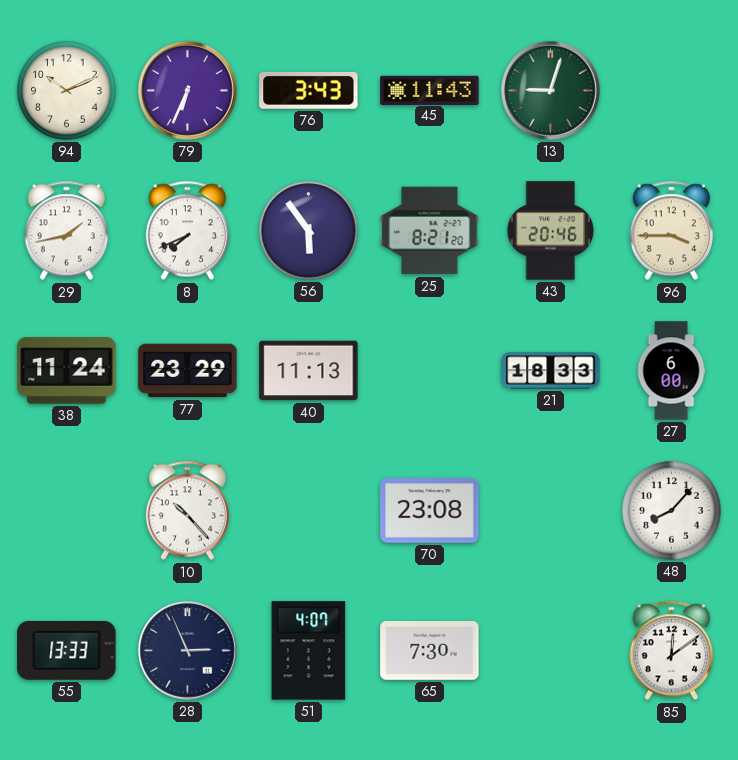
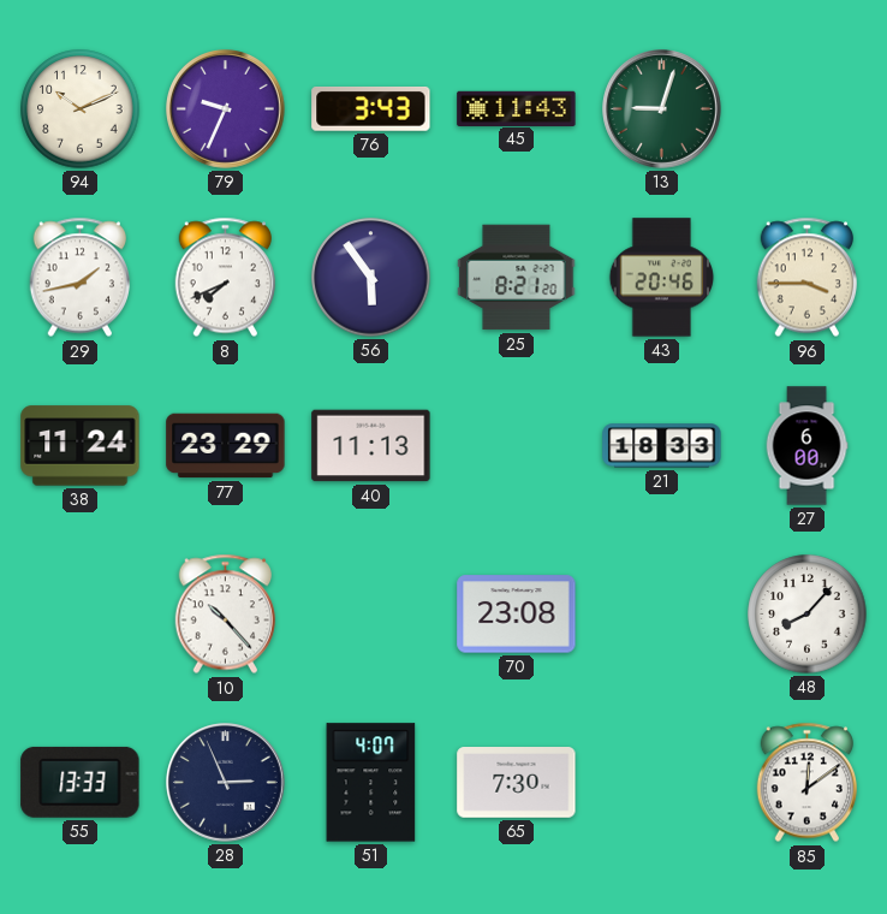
79: 6:34 -> 9:34 (226, 109)
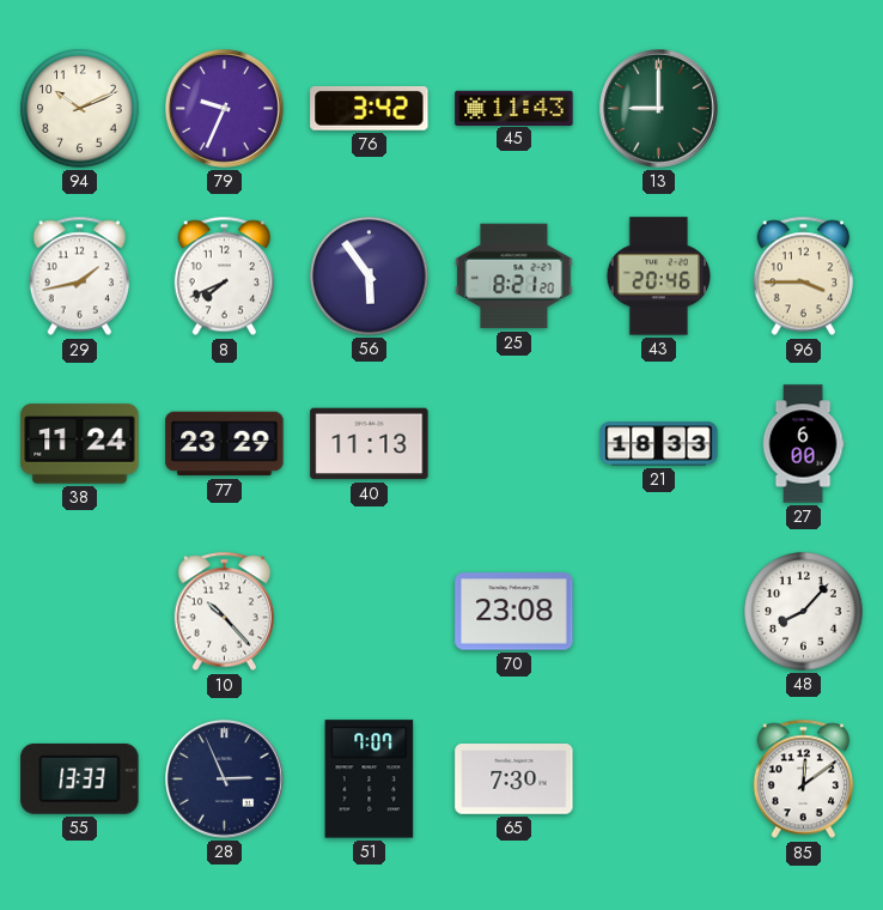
76: 3:43 -> 3:42 (370, 109)
13: 9:03 -> 9:00 (659, 109)
51: 4:07 -> 7:07 (370, 779)
